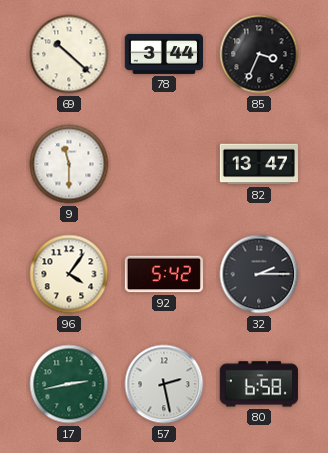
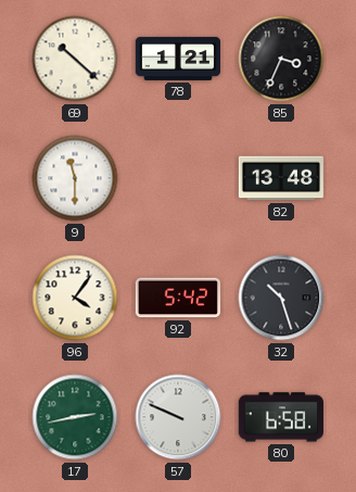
78: 3:44 -> 1:21 (177, 59)
82: 13:47 -> 13:48 (281, 178)
32: 2:15 -> 10:27 (281, 298)
57: 2:28 -> 9:49 (178, 417)
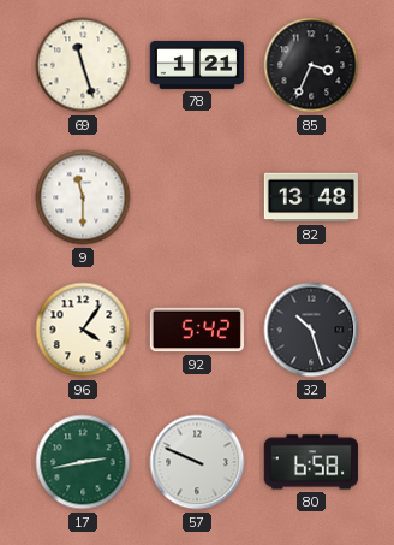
69: 10:22 -> 11:27 (83, 65)
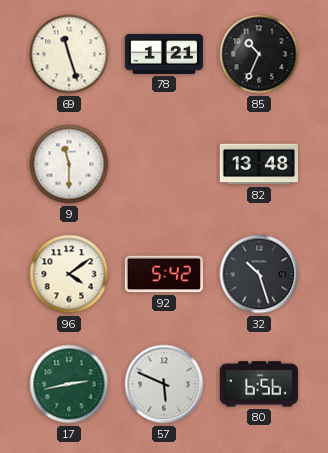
85: 3:34 -> 10:34 (259, 54)
96: 4:06 -> 4:09 (69, 274)
57: 9:49 -> 5:49 (164, 384)
80: 6:58 -> 6:56 (259, 384)
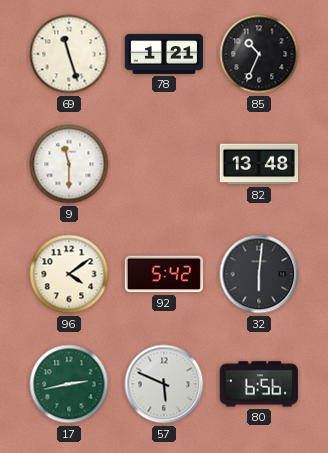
32: 10:27 -> 6:01 (259, 274)
